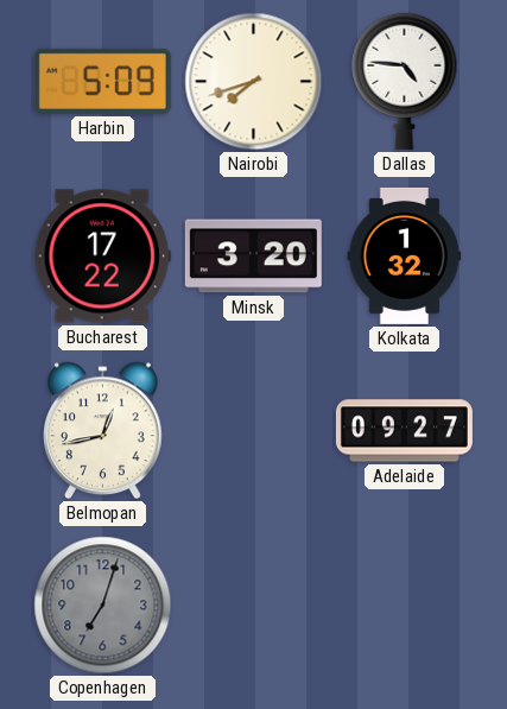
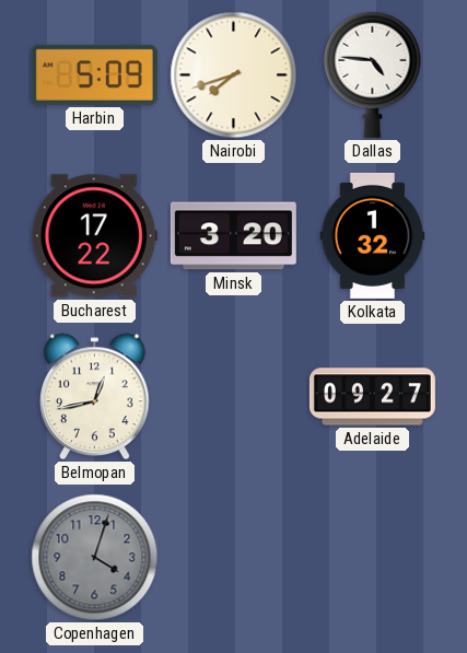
Copenhagen: 7:03 -> 4:03 (95, 558)
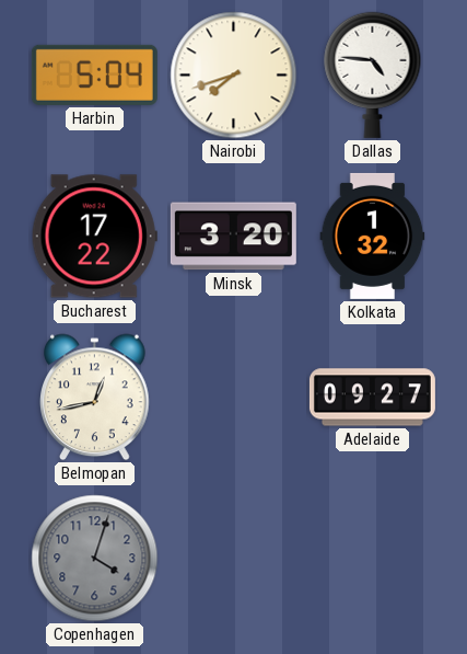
Harbin: 5:09 -> 5:04 (94, 74)
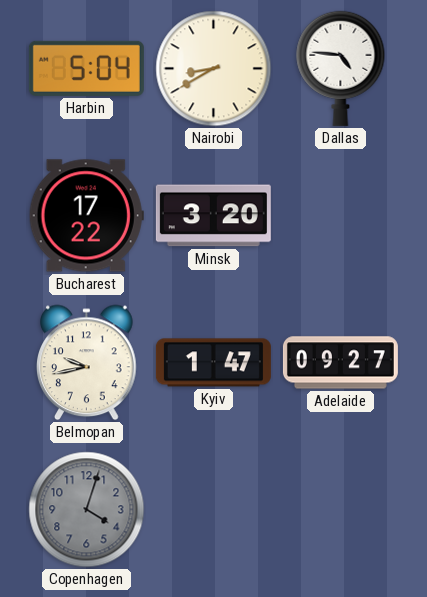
Nairobi: 7:42 -> 8:40 (214, 69)
Kolkata: 1:32 -> none (373, 236)
Belmopan: 12:43 -> 9:43 (87, 363)
Kyiv: none -> 1:47 (213, 363)
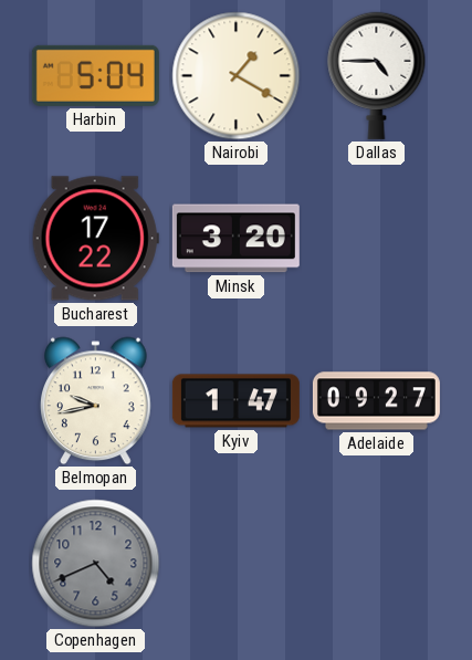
Nairobi: 8:40 -> 1:20 (237, 76)
Dallas: 4:46 -> 4:45 (377, 75)
Copenhagen: 4:03 -> 4:41 (96, 564)
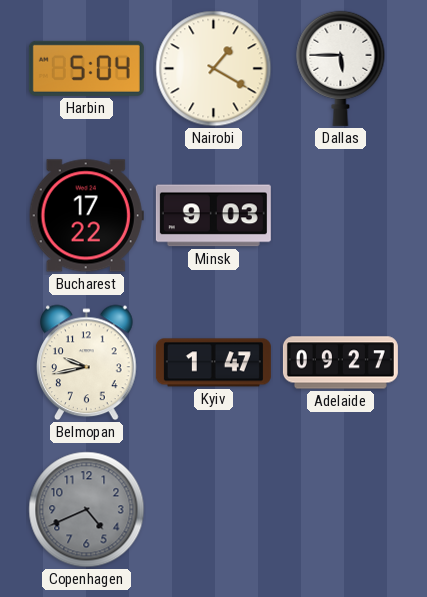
Dallas: 4:45 -> 5:45 (341, 68)
Minsk: 3:20 -> 9:03 (213, 216)
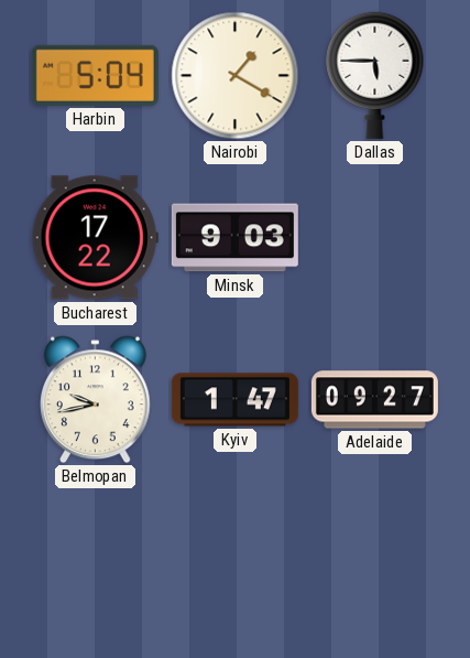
Copenhagen: 4:41 -> none (87, 510)
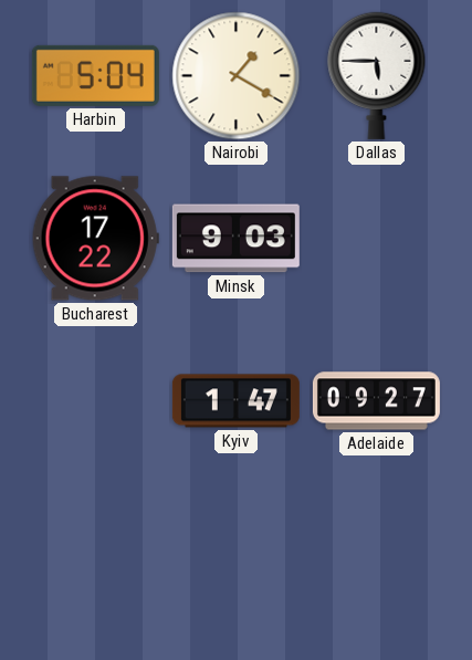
Belmopan: 9:43 -> none (96, 400)
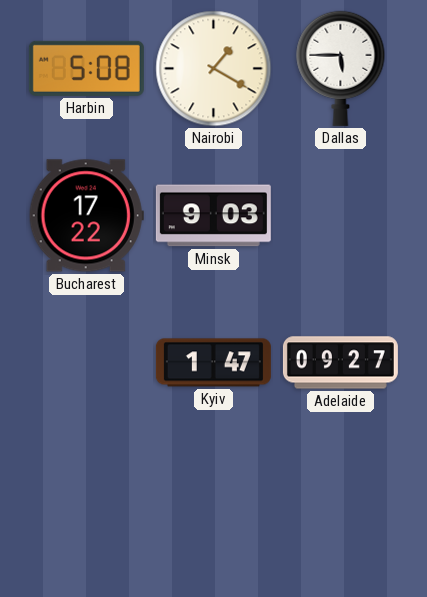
Harbin: 5:04 -> 5:08 (86, 68)
